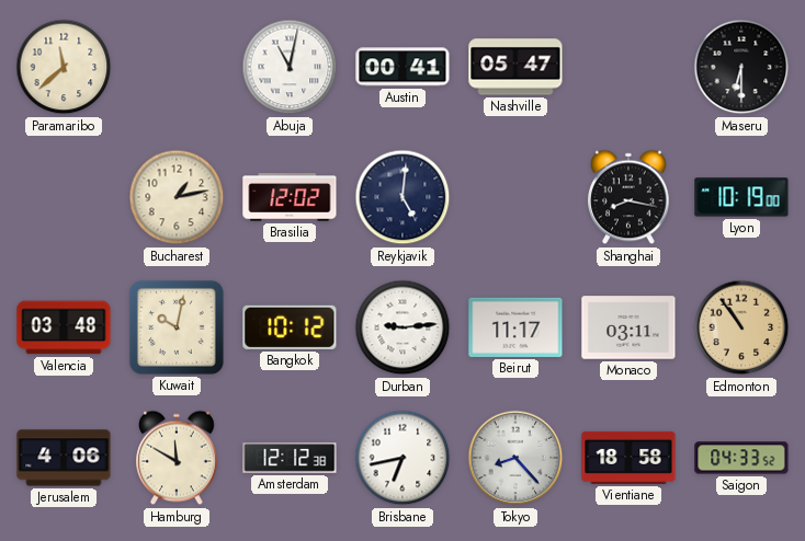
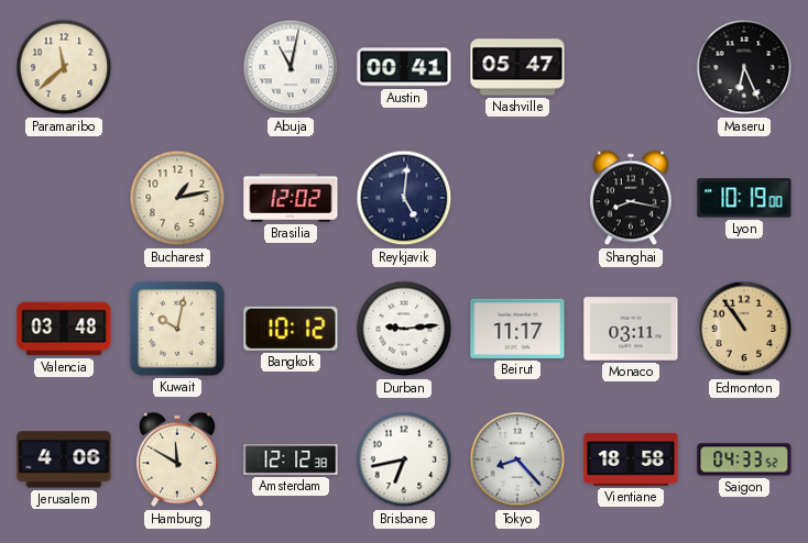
Maseru: 6:30 -> 6:26 (744, 67)
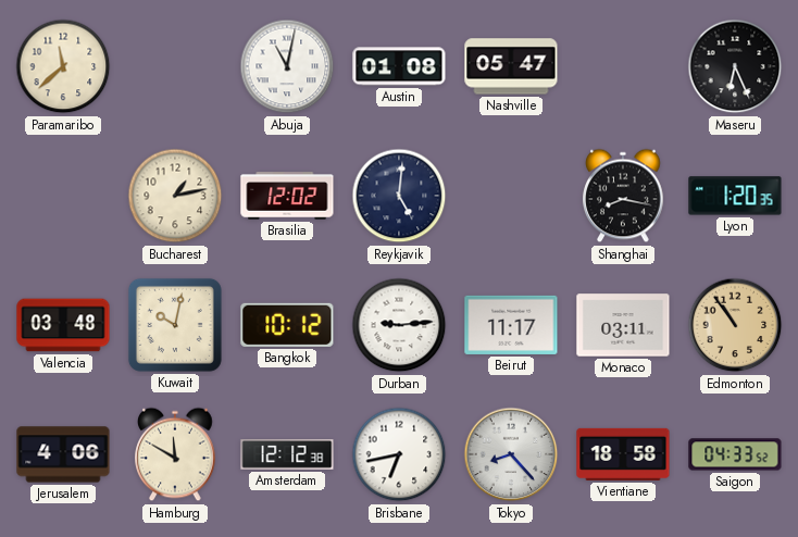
Austin: 00:41 -> 01:08 (399, 66)
Lyon: 10:19 -> 1:20 (735, 196)
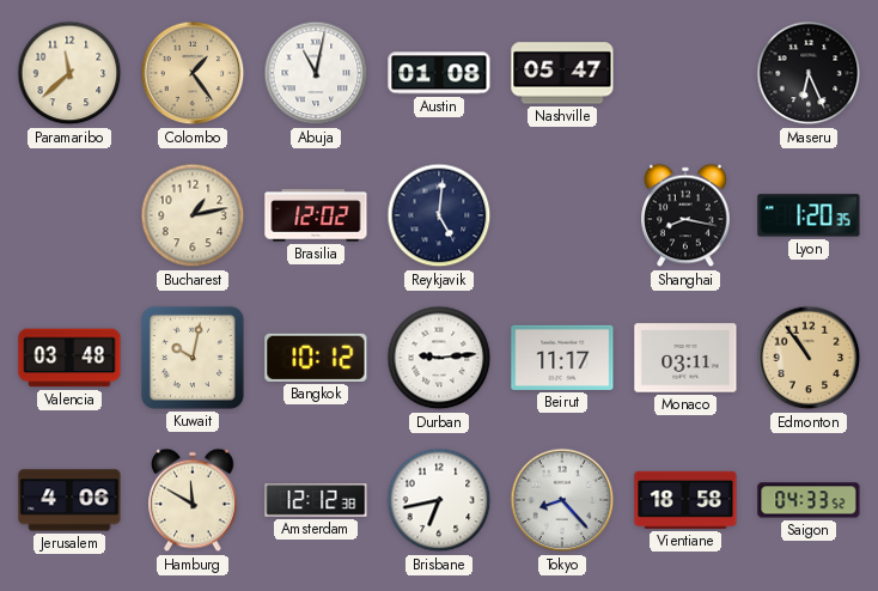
Colombo: none -> 1:24 (193, 73)
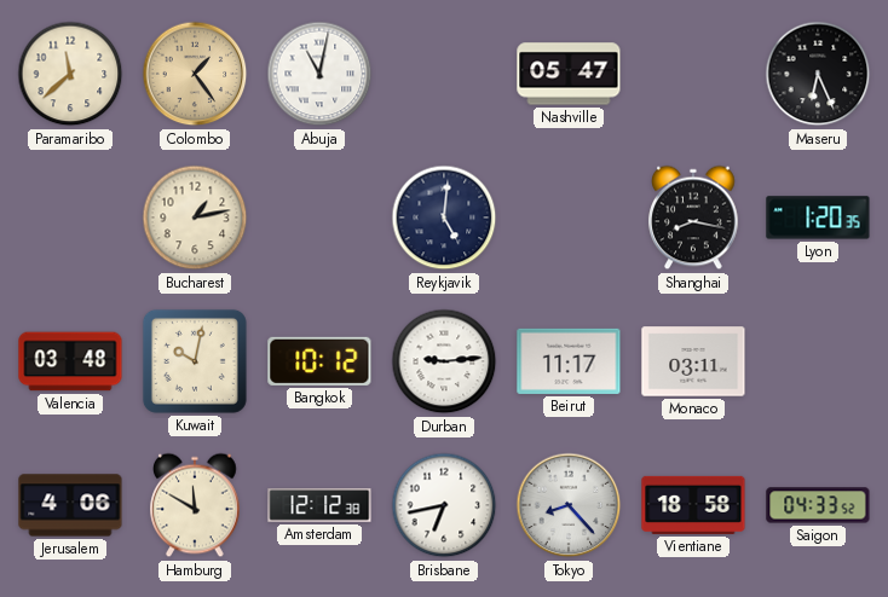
Austin: 01:08 -> none (439, 73)
Brasilia: 12:02 -> none (316, 215)
Edmonton: 10:54 -> none (809, 358)
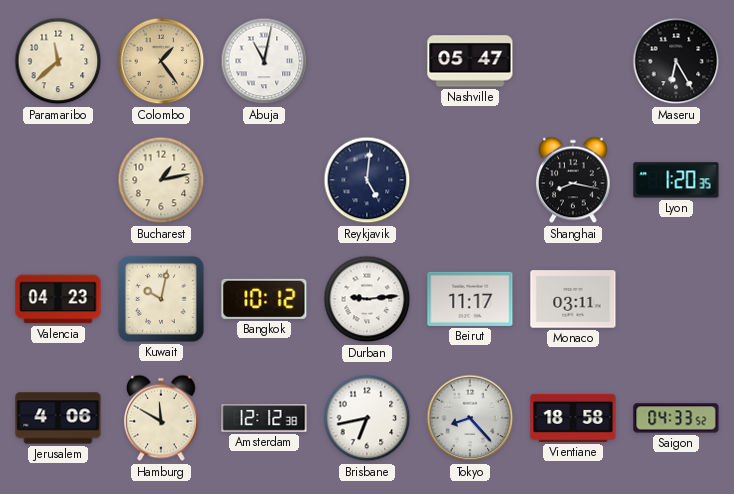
Maseru: 6:26 -> 6:25 (676, 61)
Valencia: 03:48 -> 04:23 (58, 299)
